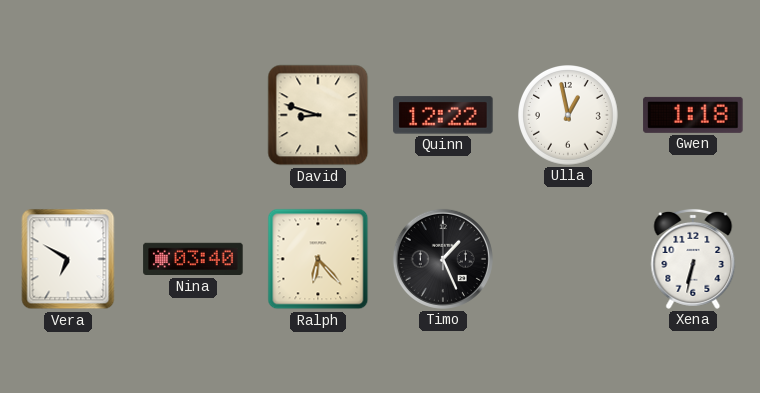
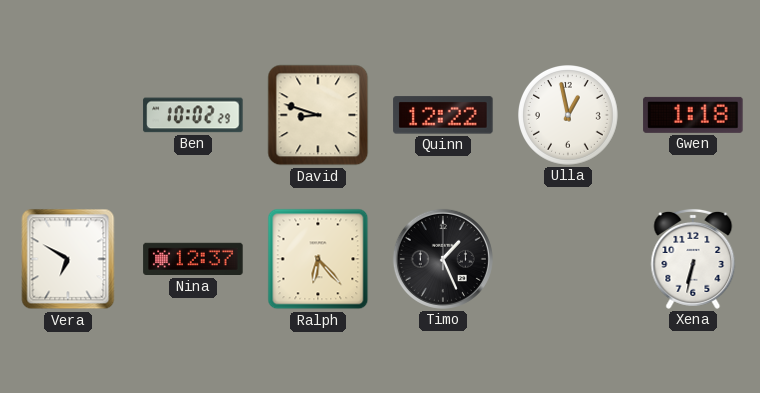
Ben: none -> 10:02 (193, 115)
Nina: 03:40 -> 12:37 (193, 259)
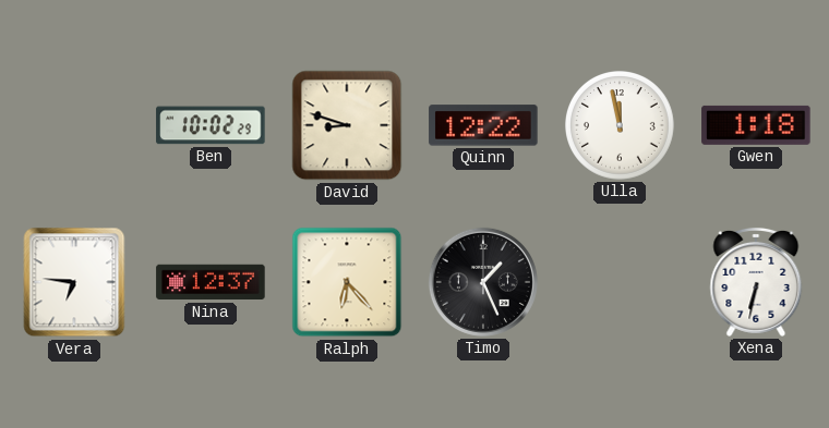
Ulla: 12:58 -> 11:58 (621, 126)
Vera: 6:50 -> 6:46 (74, 282)
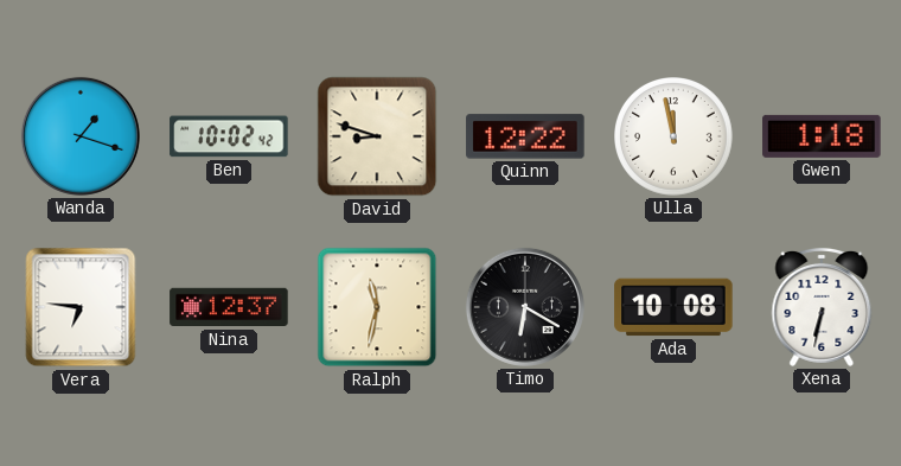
Wanda: none -> 1:18 (81, 136)
Ben: 10:02:29 -> 10:02:42 (229, 136)
Ralph: 6:23 -> 11:32 (377, 307)
Timo: 1:26 -> 6:20 (525, 307)
Ada: none -> 10:08 (673, 307)
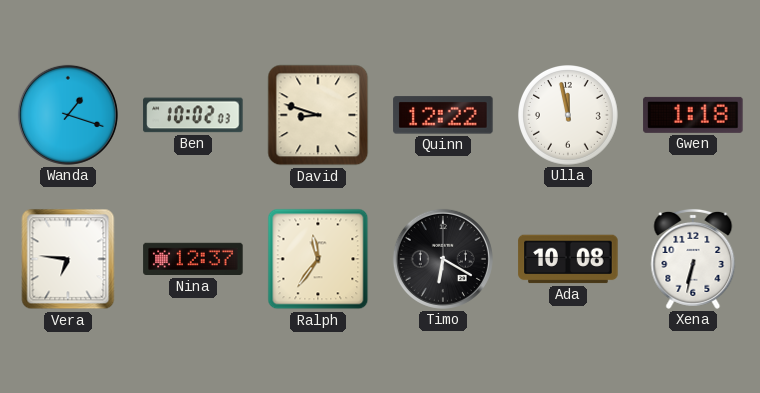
Ben: 10:02:42 -> 10:02:03 (193, 115)
Ralph: 11:32 -> 11:36 (318, 259)
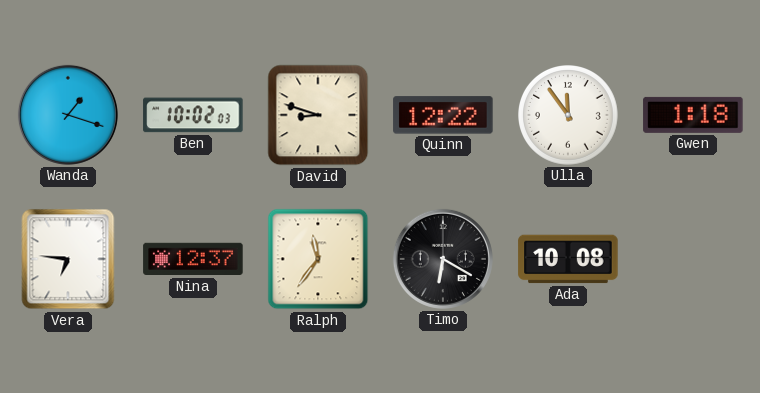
Ulla: 11:58 -> 11:54 (569, 116)
Xena: 6:32 -> none (693, 259)
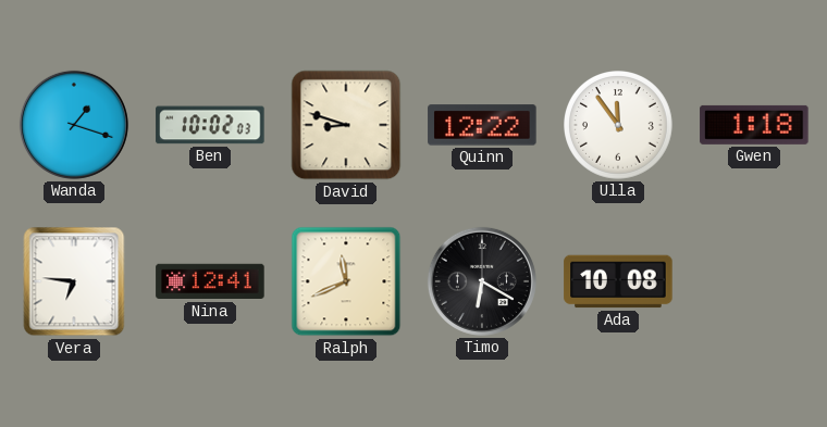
Nina: 12:37 -> 12:41 (210, 281)
Ralph: 11:36 -> 11:41 (346, 281)
